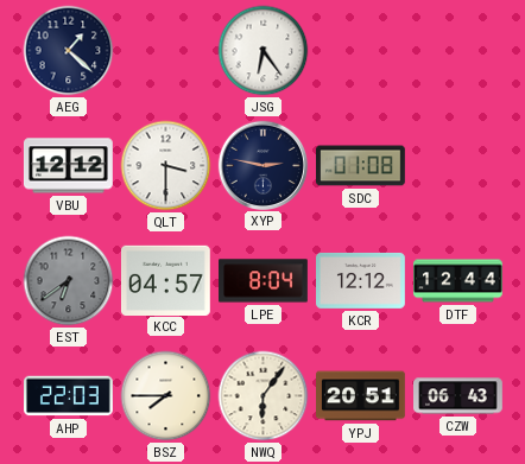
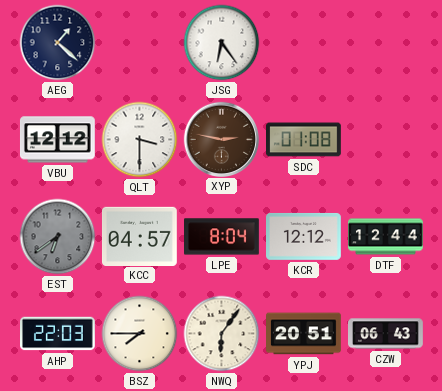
XYP dial: navy -> brown (221, 139)
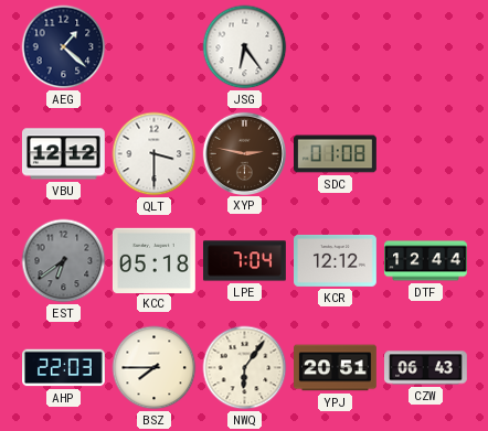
KCC: 04:57 -> 05:18 (153, 260)
LPE: 8:04 -> 7:04 (245, 261)
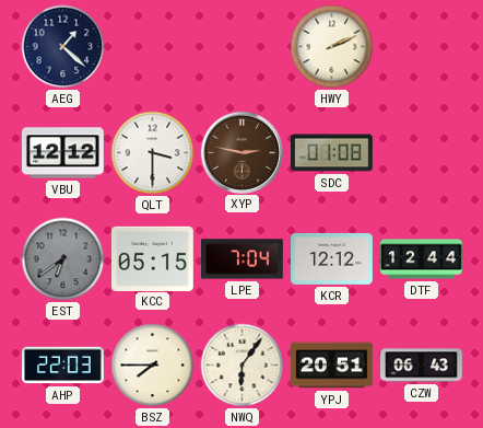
JSG: 6:24 -> none (245, 47)
HWY: none -> 2:11 (332, 47)
KCC: 05:18 -> 05:15 (152, 258)
